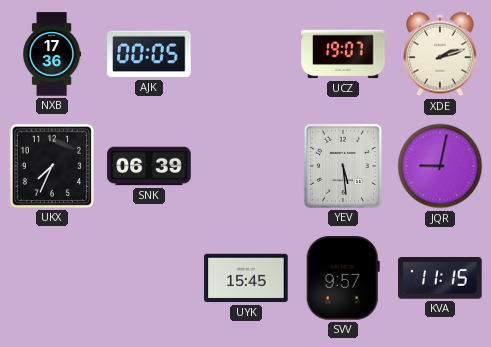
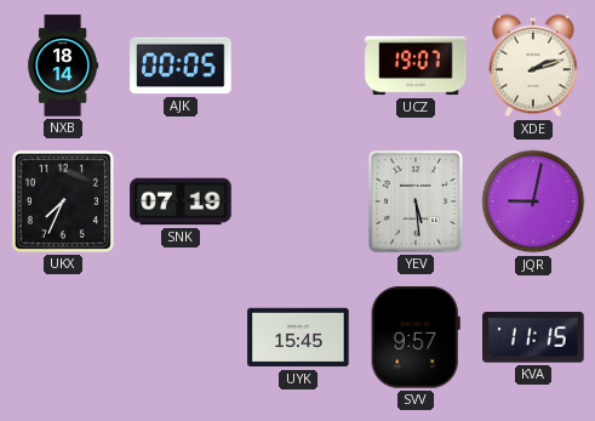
NXB: 17:36 -> 18:14 (63, 66)
SNK: 06:39 -> 07:19 (181, 201)
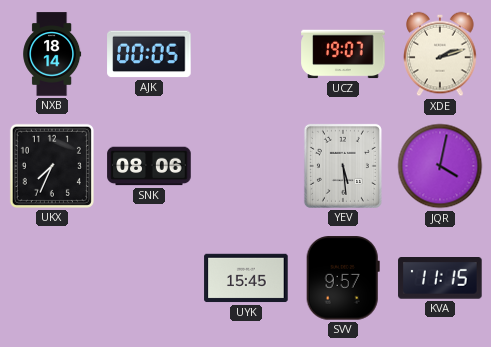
SNK: 07:19 -> 08:06 (149, 166)
JQR: 9:02 -> 4:02 (440, 166)
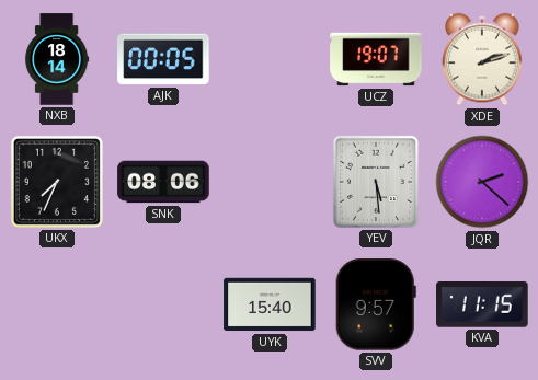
JQR: 4:02 -> 2:22 (482, 182)
UYK: 15:45 -> 15:40 (270, 304)
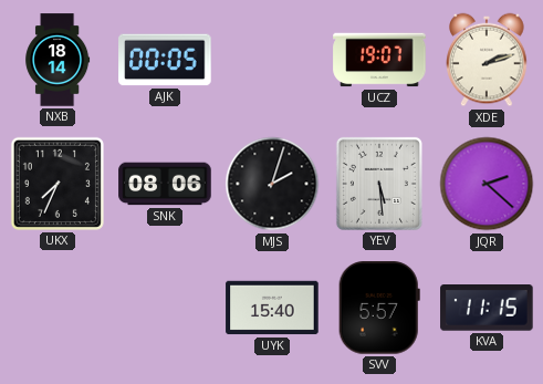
MJS: none -> 2:03 (272, 184)
SVV: 9:57 -> 5:57 (379, 308)
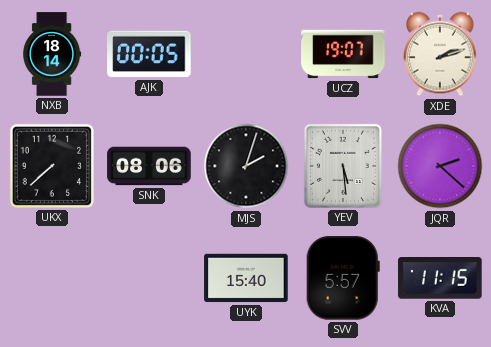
UKX: 7:34 -> 7:38 (52, 166)
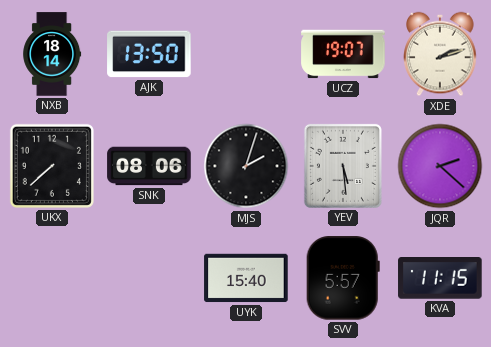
AJK: 00:05 -> 13:50 (149, 54)
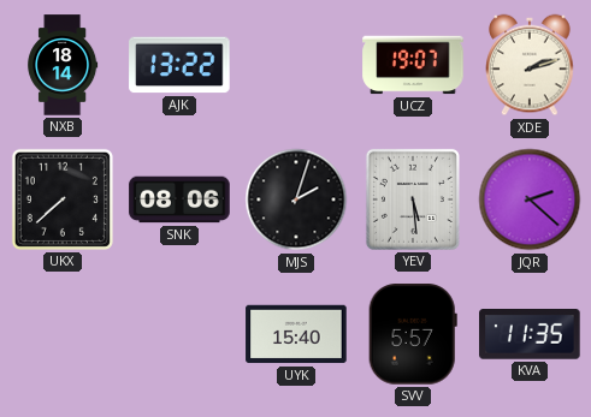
AJK: 13:50 -> 13:22 (179, 65)
KVA: 11:15 -> 11:35 (530, 334)
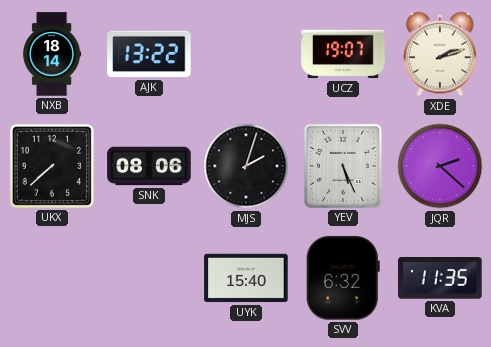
YEV: 5:29 -> 5:26 (343, 166)
SVV: 5:57 -> 6:32 (343, 278)
